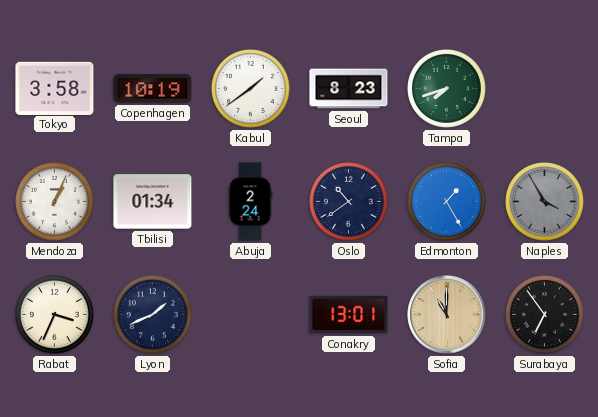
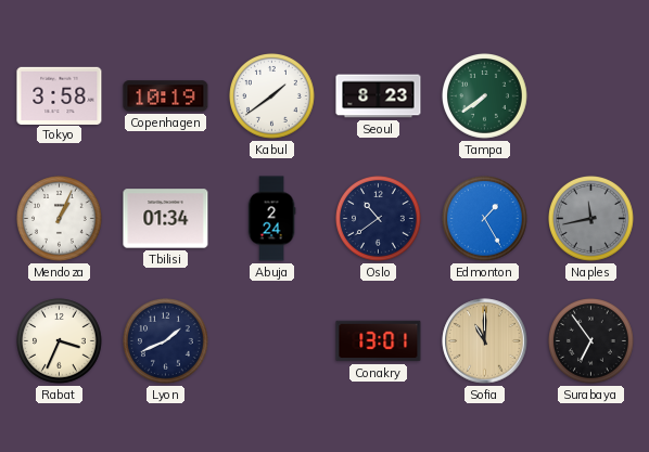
Tampa: 7:42 -> 7:39 (485, 96)
Naples: 3:55 -> 11:43 (591, 219)
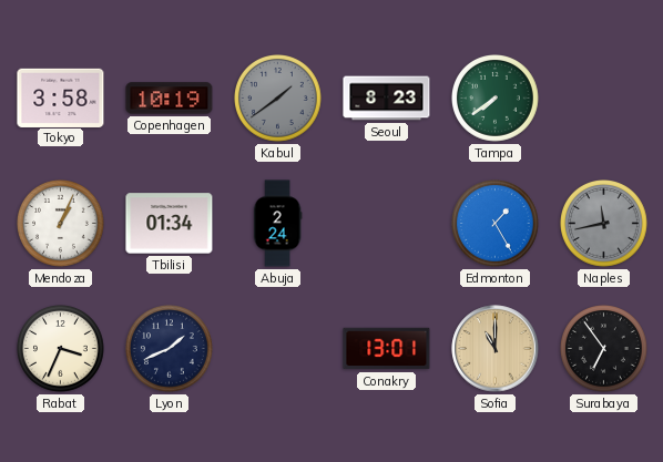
Kabul dial: white -> grey (278, 99)
Oslo: 10:39 -> none (379, 219)
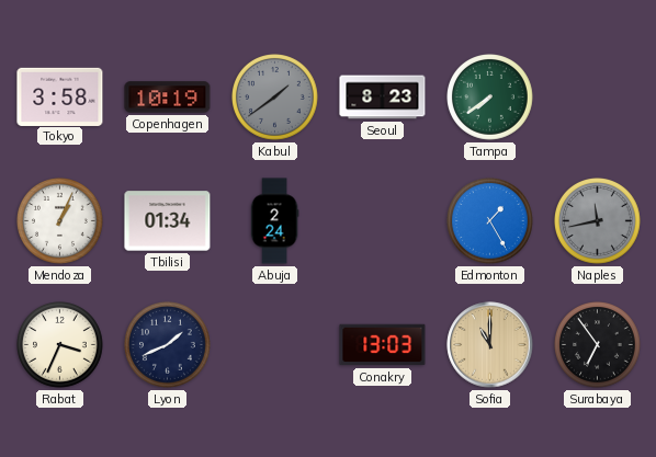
Conakry: 13:01 -> 13:03 (383, 345)
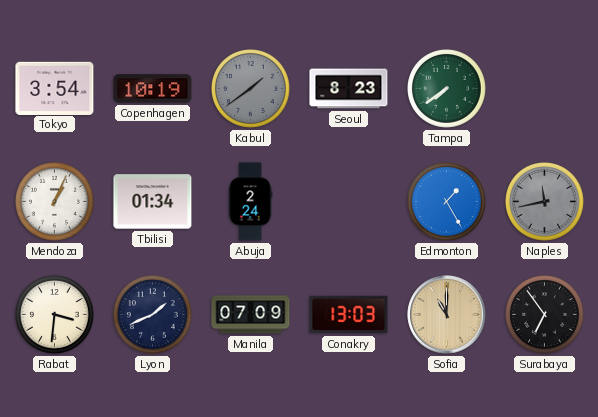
Tokyo: 3:58 -> 3:54 (55, 88)
Rabat: 3:34 -> 3:31 (55, 315)
Manila: none -> 07:09 (251, 315)
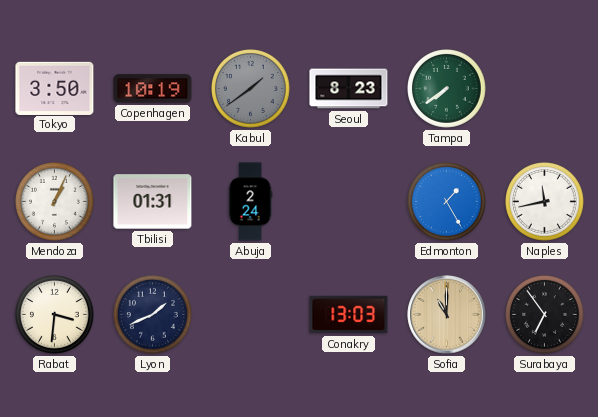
Tokyo: 3:54 -> 3:50 (55, 88)
Tbilisi: 01:34 -> 01:31 (153, 202)
Naples dial: grey -> white (545, 202)
Manila: 07:09 -> none (251, 315)
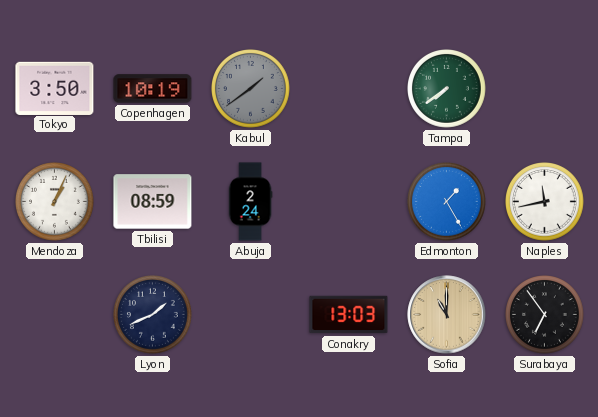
Seoul: 8:23 -> none (349, 89)
Tbilisi: 01:31 -> 08:59 (153, 202)
Rabat: 3:31 -> none (55, 315)
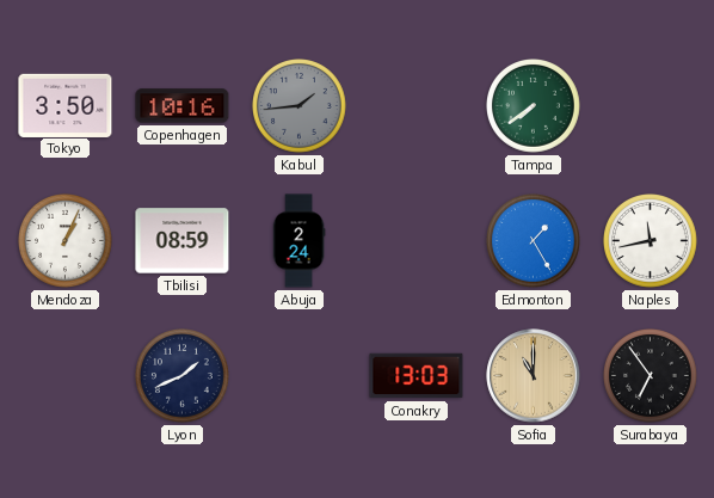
Copenhagen: 10:19 -> 10:16 (183, 106)
Kabul: 1:39 -> 1:44 (300, 106)
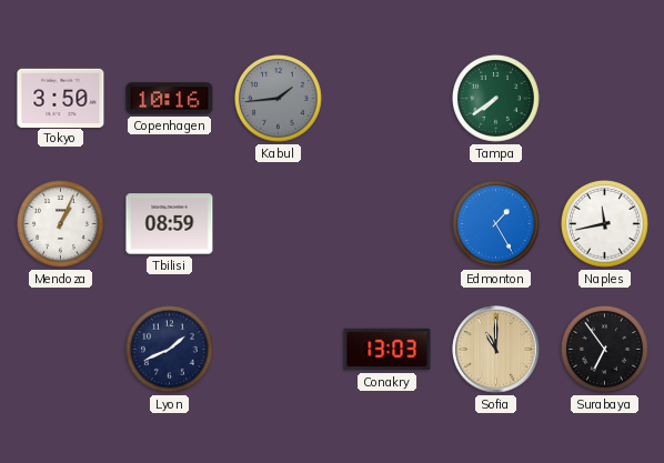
Abuja: 2:24 -> none (298, 241)
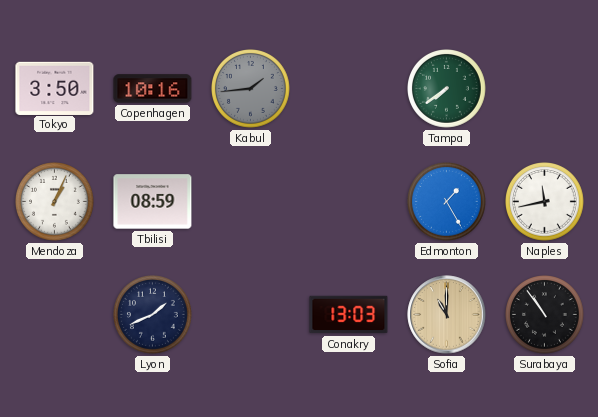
Surabaya: 6:54 -> 10:54 (545, 315)
